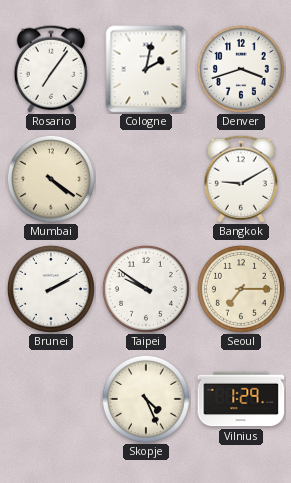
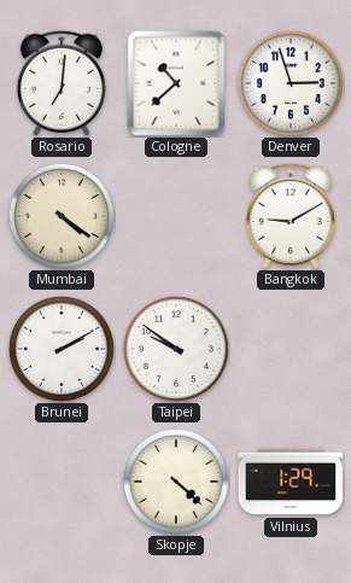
Rosario: 7:06 -> 7:01 (62, 83)
Cologne: 2:02 -> 10:38 (176, 83)
Denver: 3:42 -> 2:57 (291, 83)
Seoul: 7:15 -> none (241, 289)
Skopje: 4:26 -> 4:22 (176, 482)
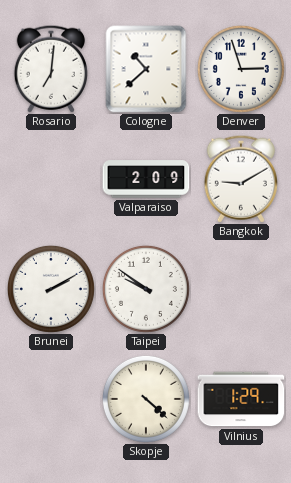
Mumbai: 4:21 -> none (62, 216)
Valparaiso: none -> 2:09 (146, 179)
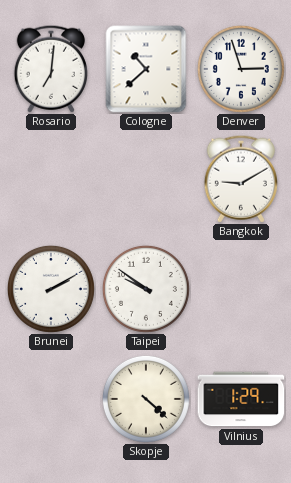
Valparaiso: 2:09 -> none (146, 179)
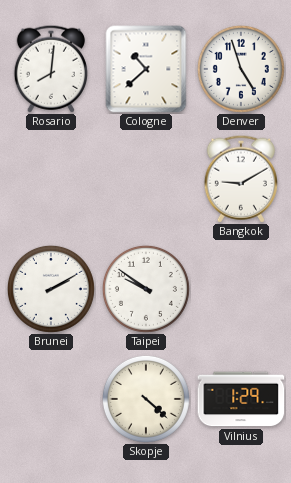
Rosario: 7:01 -> 8:01 (51, 69)
Denver: 2:57 -> 4:57 (241, 69)
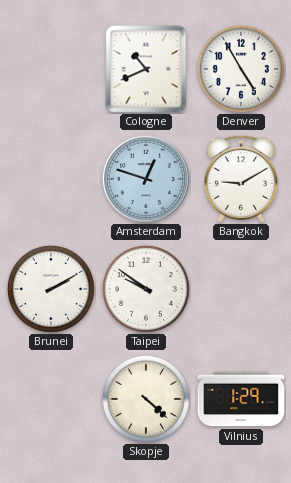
Rosario: 8:01 -> none (51, 69)
Cologne: 10:38 -> 10:41 (146, 69)
Denver: 4:57 -> 4:55 (241, 69)
Amsterdam: none -> 12:48 (146, 179)
